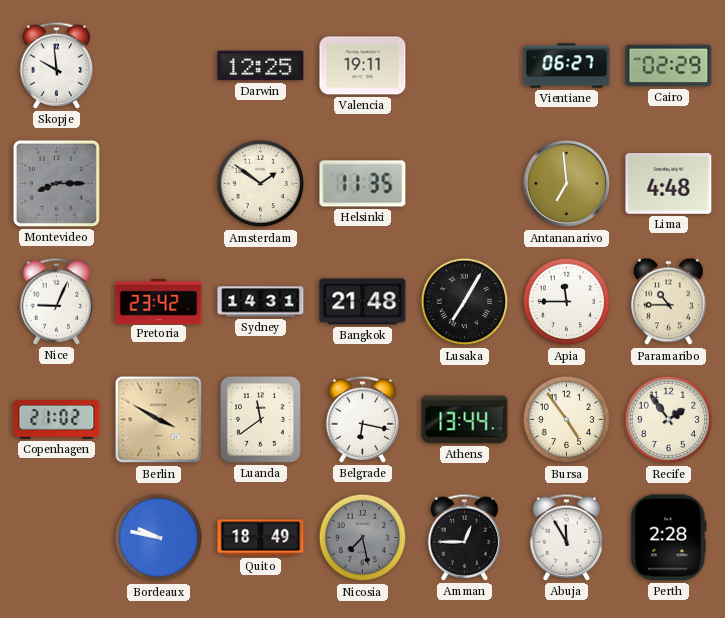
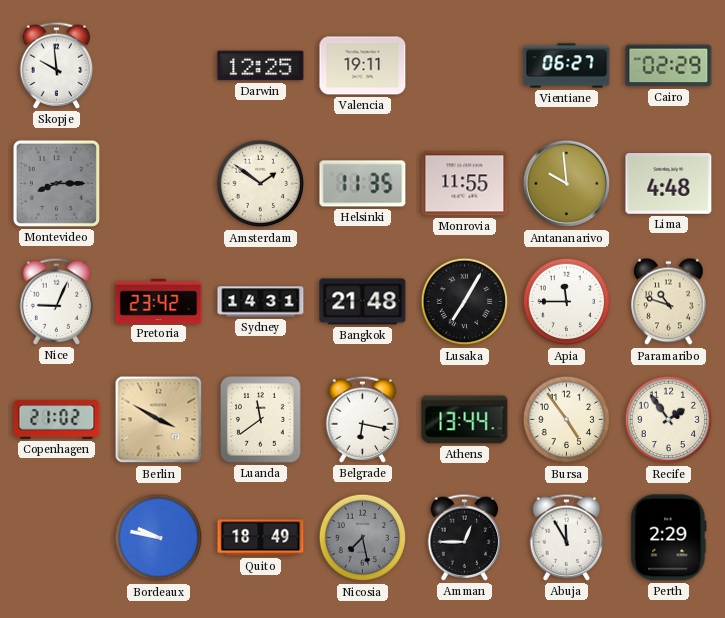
Monrovia: none -> 11:55 (465, 184)
Antananarivo: 6:59 -> 9:59 (567, 184)
Paramaribo: 10:45 -> 10:48 (669, 302)
Perth: 2:28 -> 2:29 (669, 538)
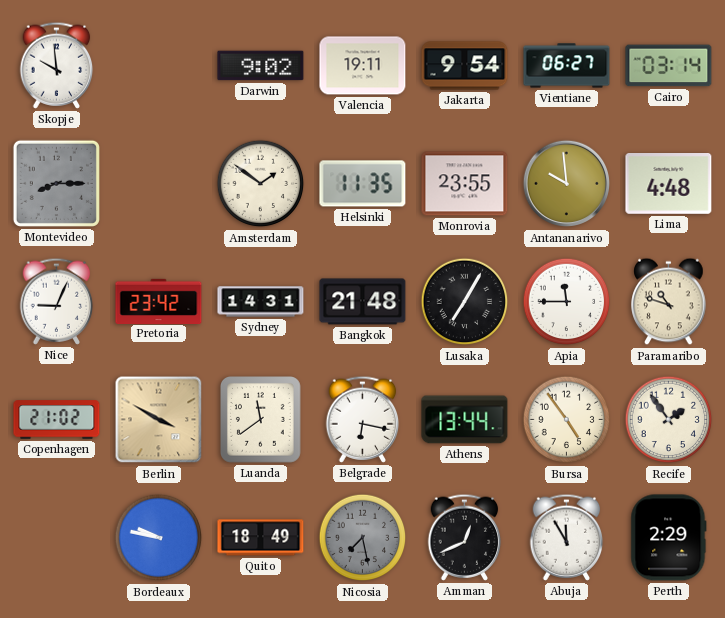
Darwin: 12:25 -> 9:02 (261, 66)
Jakarta: none -> 9:54 (465, 66)
Cairo: 02:29 -> 03:14 (669, 66)
Monrovia: 11:55 -> 23:55 (465, 184)
Amman: 12:45 -> 12:41 (465, 537)
